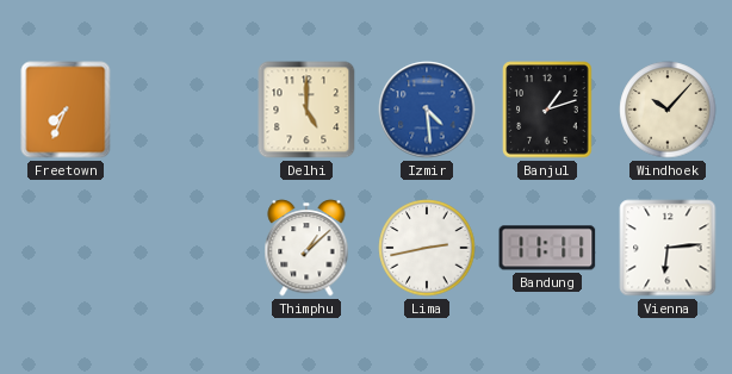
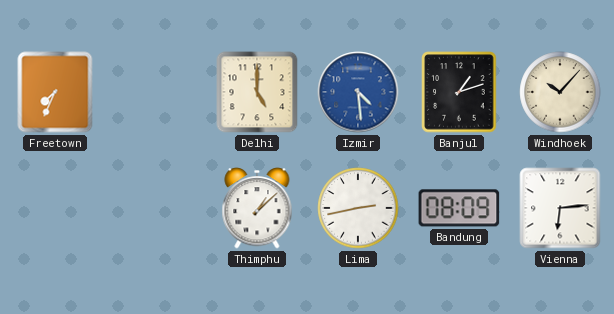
Bandung: 11:11 -> 08:09 (459, 208)
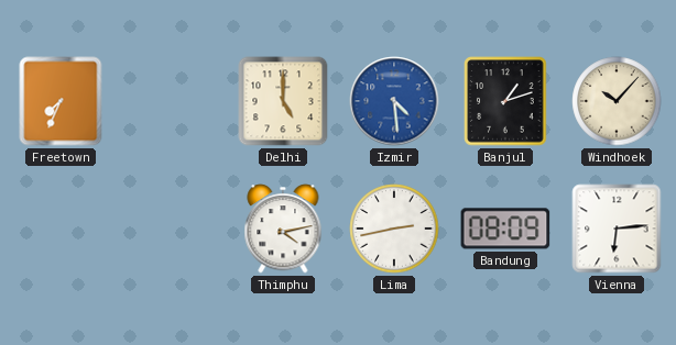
Thimphu: 1:08 -> 4:13 (283, 229)
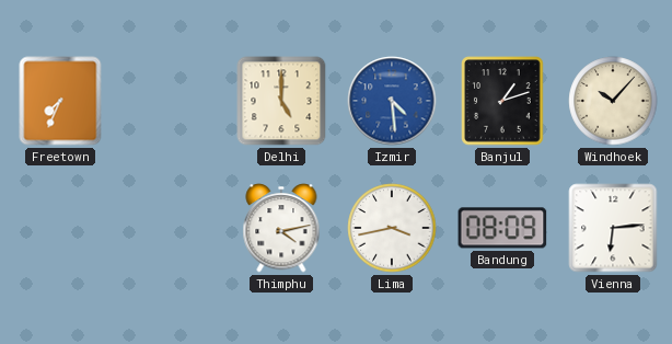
Lima: 2:43 -> 3:43 (392, 228)
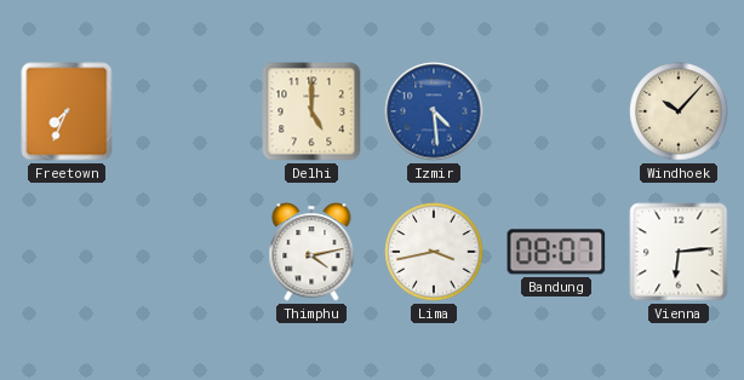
Banjul: 1:12 -> none (502, 101)
Bandung: 08:09 -> 08:07 (556, 252)
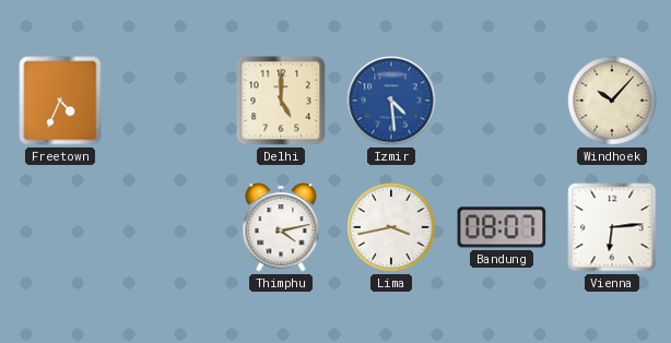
Freetown: 7:34 -> 4:34 (60, 100)
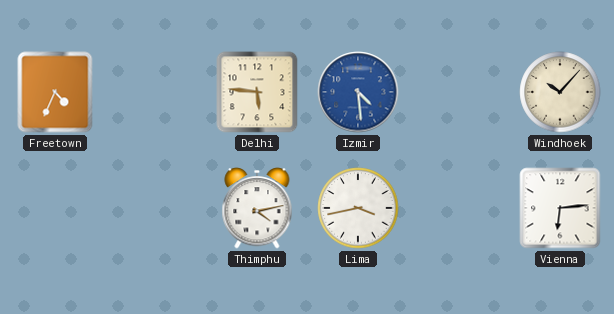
Delhi: 5:00 -> 5:46 (257, 92)
Bandung: 08:07 -> none (502, 227)
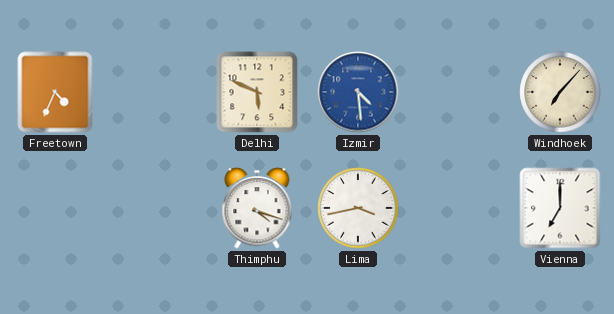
Delhi: 5:46 -> 5:49 (257, 92)
Windhoek: 10:07 -> 7:07 (560, 92)
Thimphu: 4:13 -> 4:18 (257, 208)
Vienna: 6:14 -> 7:00 (560, 208)
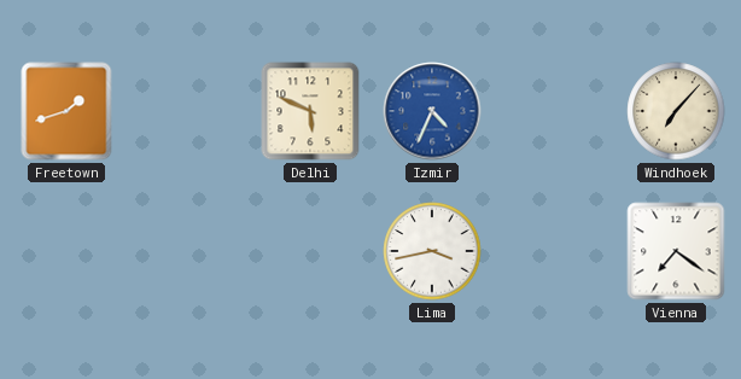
Freetown: 4:34 -> 1:42 (66, 111)
Izmir: 4:29 -> 4:34 (432, 111)
Thimphu: 4:18 -> none (257, 208)
Vienna: 7:00 -> 7:21 (676, 251)
